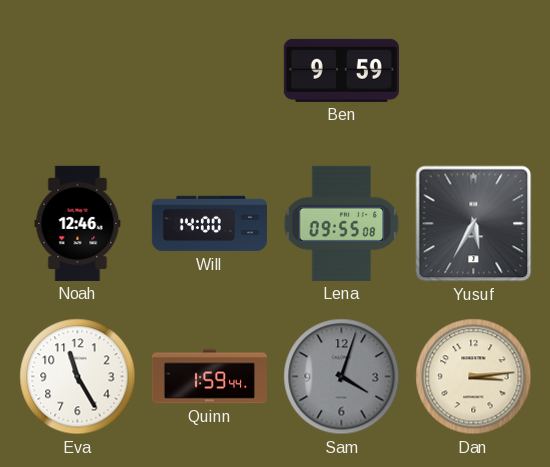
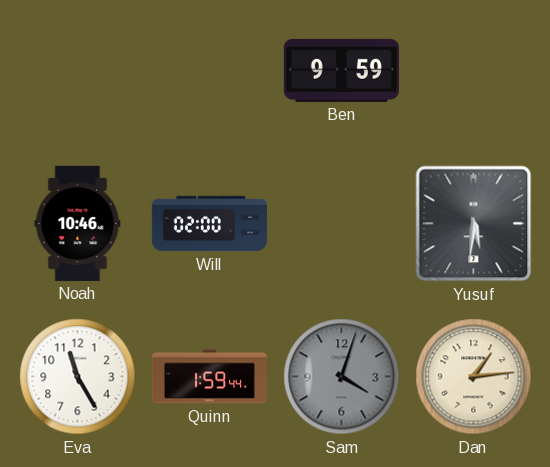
Noah: 12:46 -> 10:46 (78, 223)
Will: 14:00 -> 02:00 (209, 224)
Lena: 09:55 -> none (342, 223)
Yusuf: 5:35 -> 5:31 (474, 224)
Dan: 3:14 -> 1:14 (474, 377)
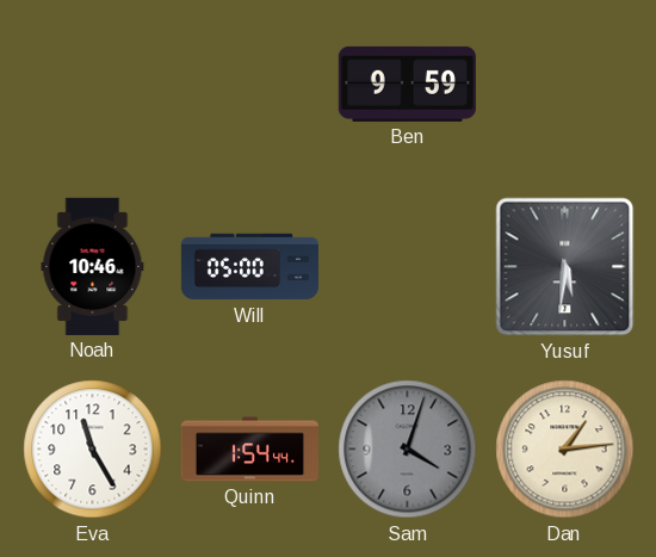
Will: 02:00 -> 05:00 (249, 267)
Quinn: 1:59 -> 1:54 (249, 450)
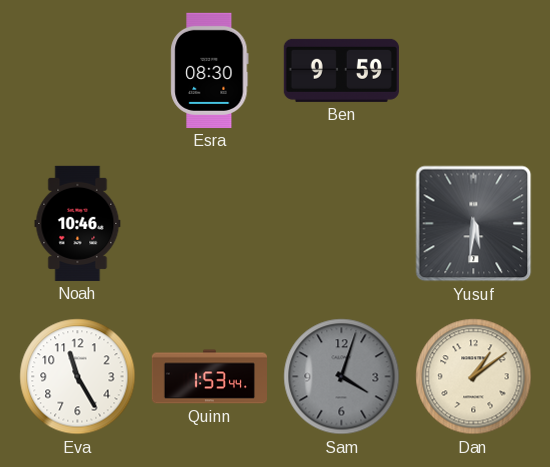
Esra: none -> 08:30 (210, 70)
Will: 05:00 -> none (249, 267)
Quinn: 1:54 -> 1:53 (209, 377)
Dan: 1:14 -> 1:09 (474, 377)
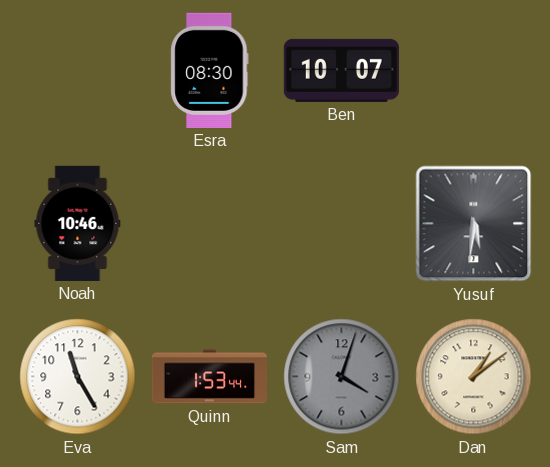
Ben: 9:59 -> 10:07 (341, 70)
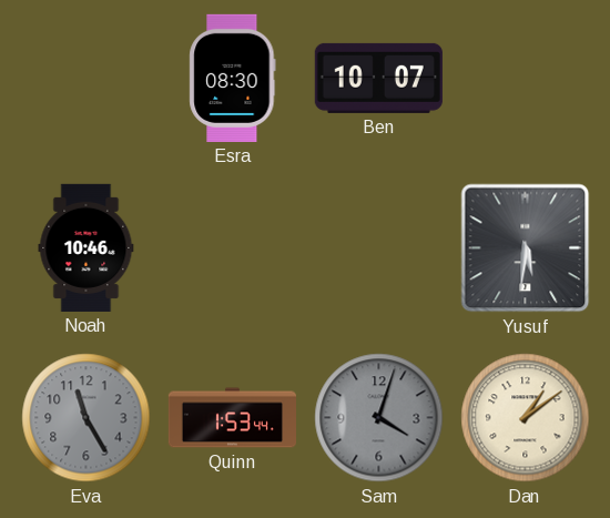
Eva dial: white -> grey (87, 418)
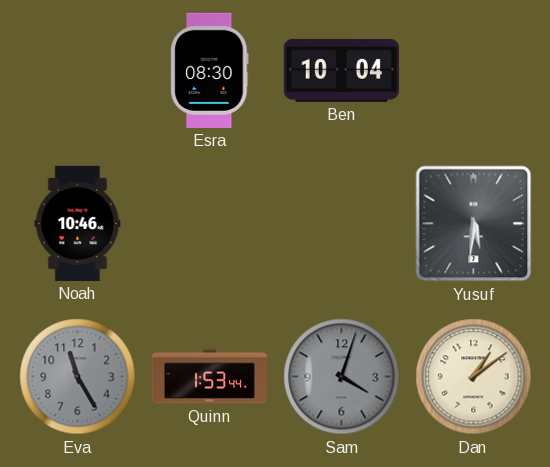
Ben: 10:07 -> 10:04 (341, 70)
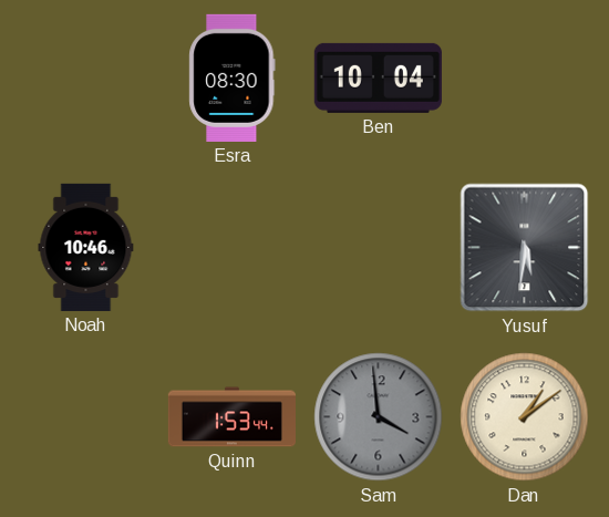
Eva: 11:25 -> none (78, 377)
Sam: 4:03 -> 3:59 (379, 417)
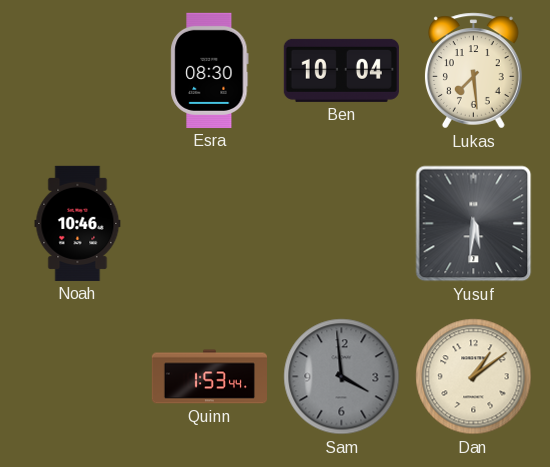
Lukas: none -> 7:29 (473, 71)
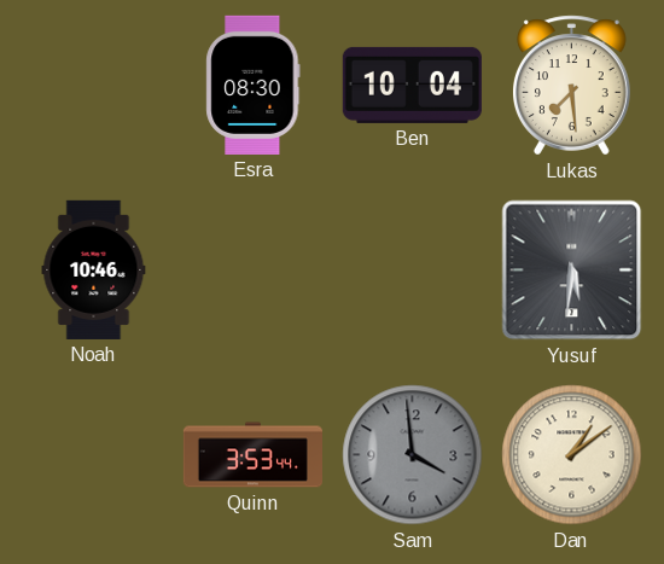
Quinn: 1:53 -> 3:53 (252, 455)
